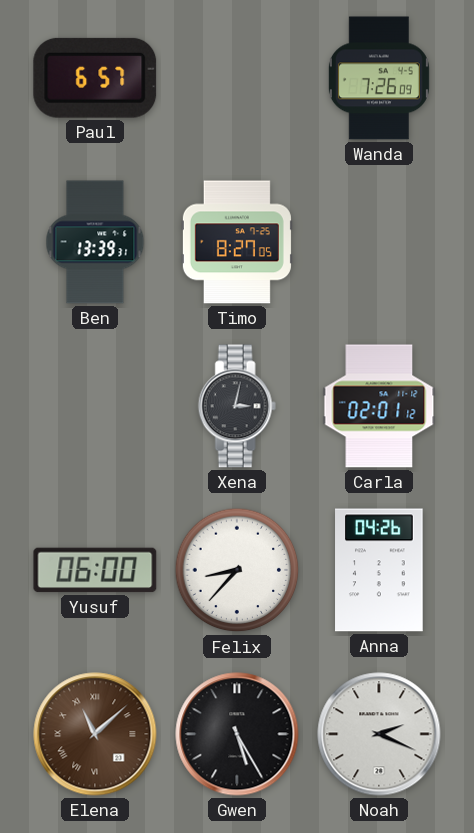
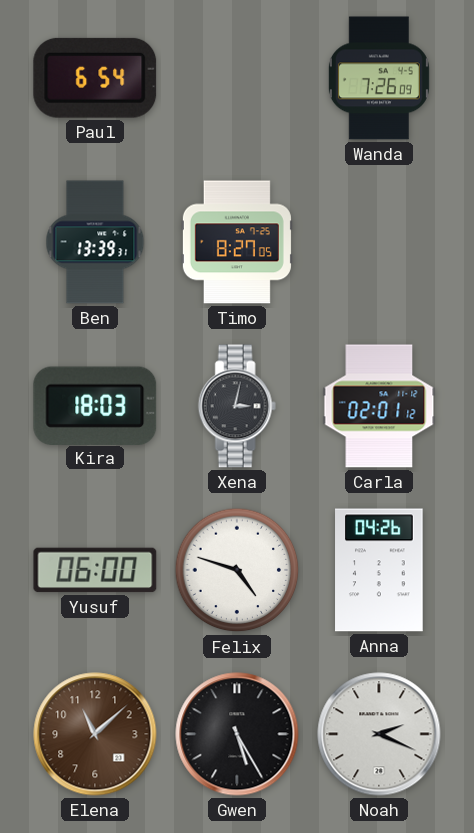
Paul: 6:57 -> 6:54 (95, 78)
Kira: none -> 18:03 (95, 405)
Felix: 8:37 -> 4:48 (237, 570)
Elena numerals: Roman -> Arabic (95, 734)
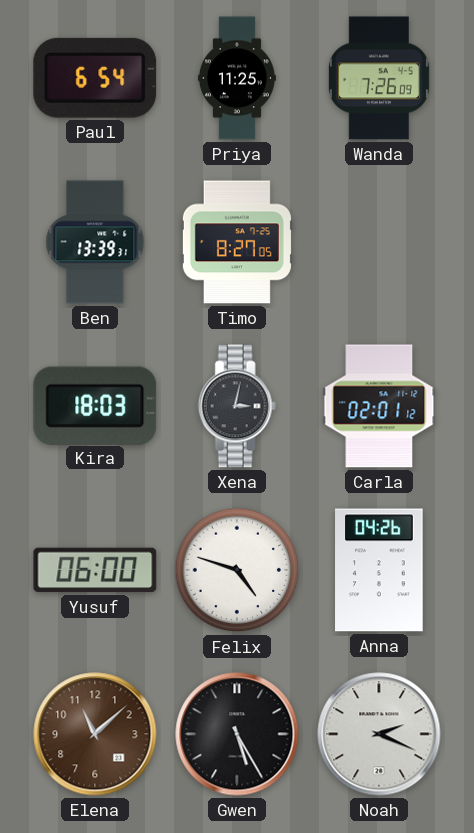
Priya: none -> 11:25 (237, 78)
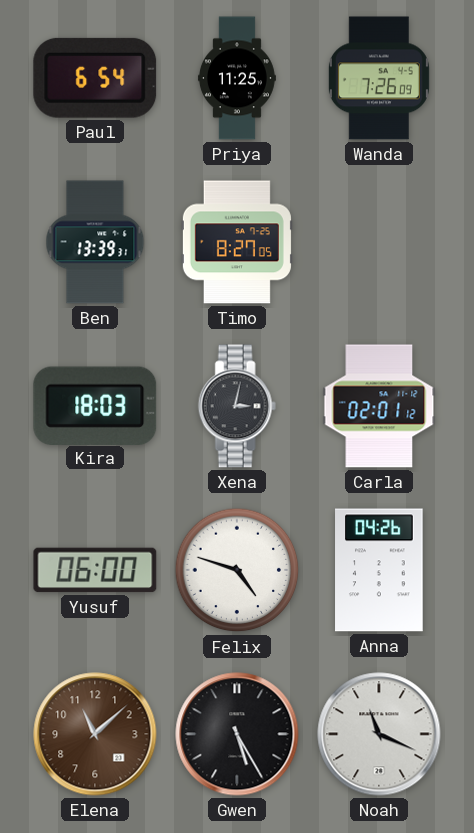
Noah: 2:19 -> 11:19 (379, 734)
